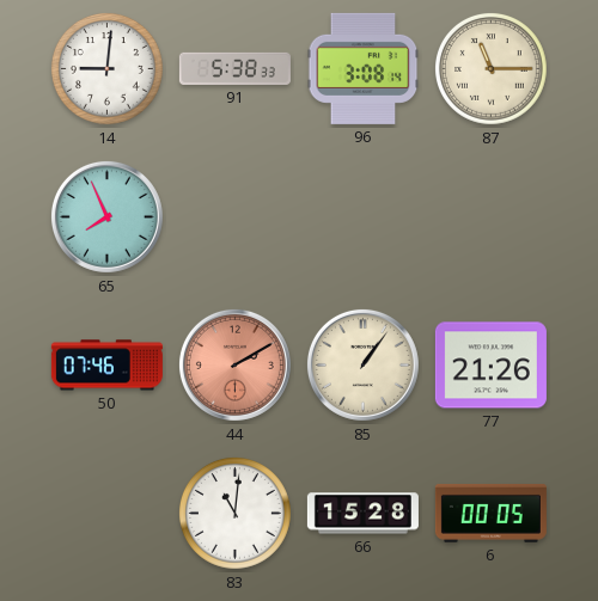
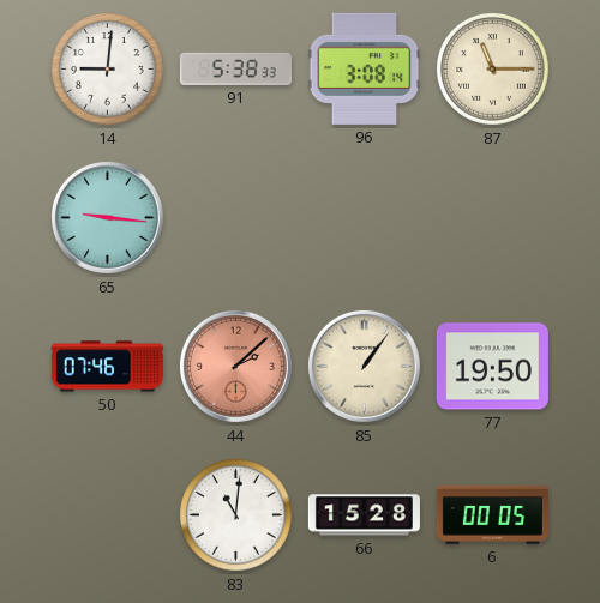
65: 7:56 -> 9:16 (107, 217)
44: 2:10 -> 2:08 (235, 366)
77: 21:26 -> 19:50 (492, 367)
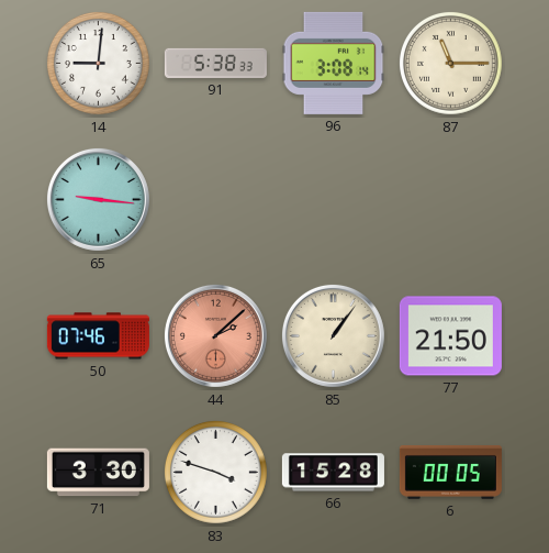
77: 19:50 -> 21:50 (450, 336)
71: none -> 3:30 (98, 473)
83: 11:01 -> 3:48 (216, 473)
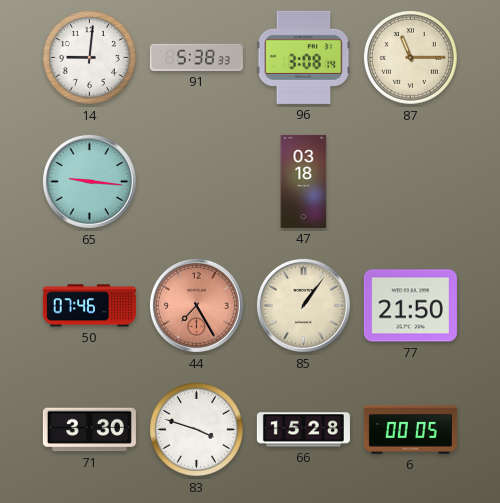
47: none -> 03:18 (304, 181)
44: 2:08 -> 7:25 (196, 305)
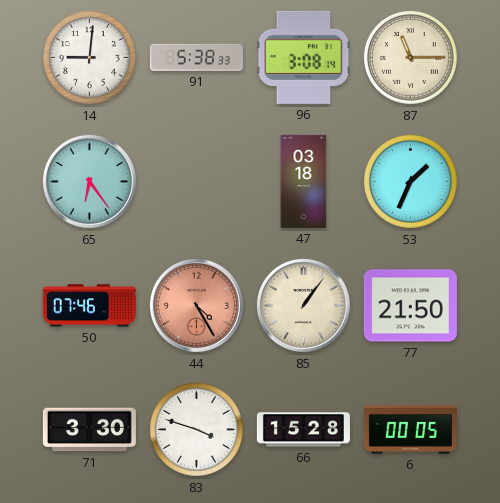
65: 9:16 -> 6:24 (89, 181)
53: none -> 1:34 (411, 182)
44: 7:25 -> 4:25 (196, 305)
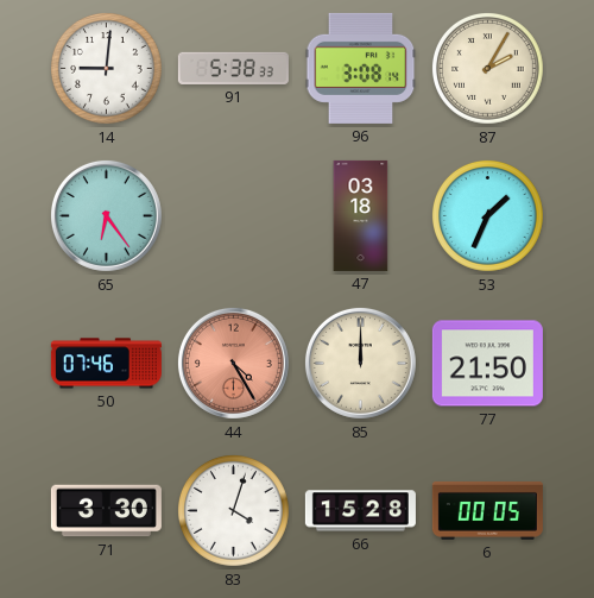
87: 11:15 -> 2:05 (488, 69)
85: 1:06 -> 12:00 (360, 363)
83: 3:48 -> 4:03 (234, 511)
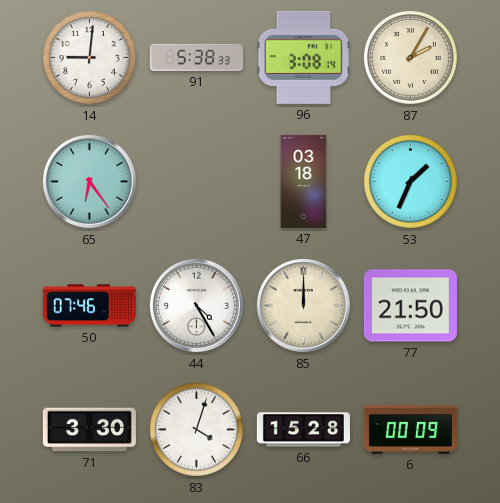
44 dial: salmon -> white (196, 305)
6: 00:05 -> 00:09 (410, 429)
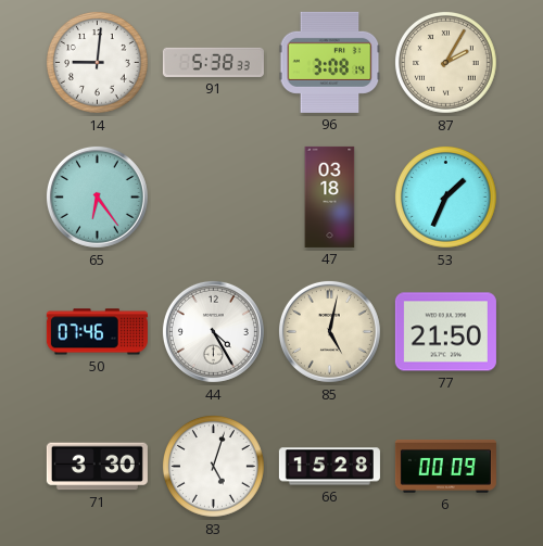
85: 12:00 -> 5:02 (329, 331)
83: 4:03 -> 5:03 (214, 467)
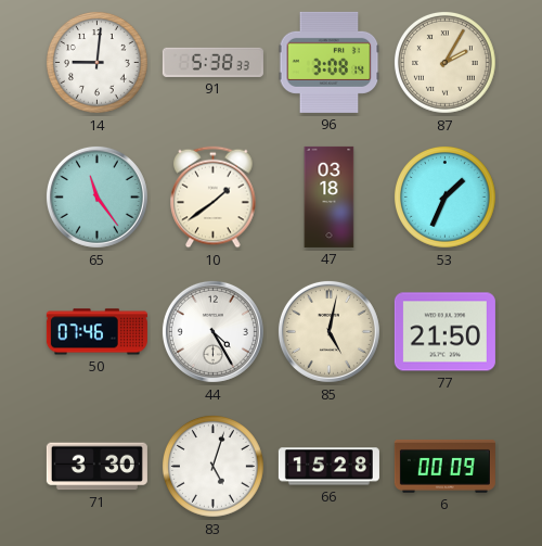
65: 6:24 -> 11:24 (96, 196)
10: none -> 1:39 (214, 198)
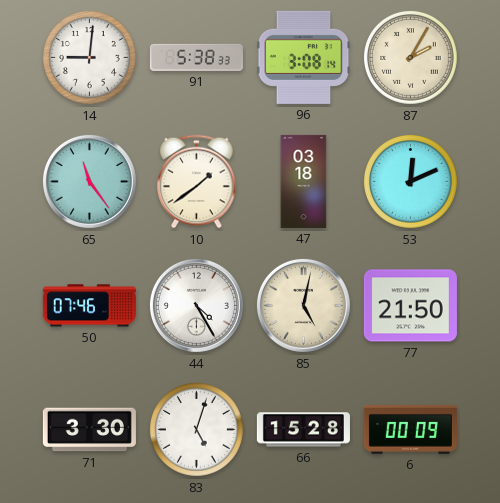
53: 1:34 -> 12:11 (411, 182)
